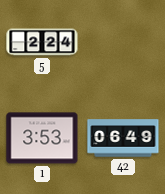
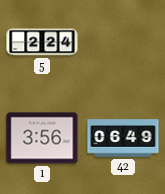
1: 3:53 -> 3:56 (42, 138)
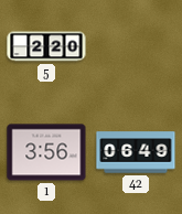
5: 2:24 -> 2:20 (46, 46)
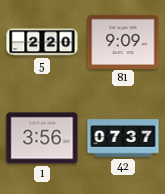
81: none -> 9:09 (123, 41)
42: 06:49 -> 07:37 (123, 138)
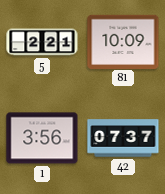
5: 2:20 -> 2:21 (42, 42)
81: 9:09 -> 10:09 (123, 41)
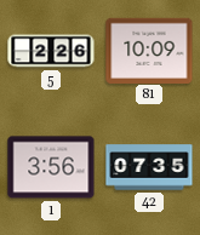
5: 2:21 -> 2:26 (51, 51)
42: 07:37 -> 07:35 (149, 167)
